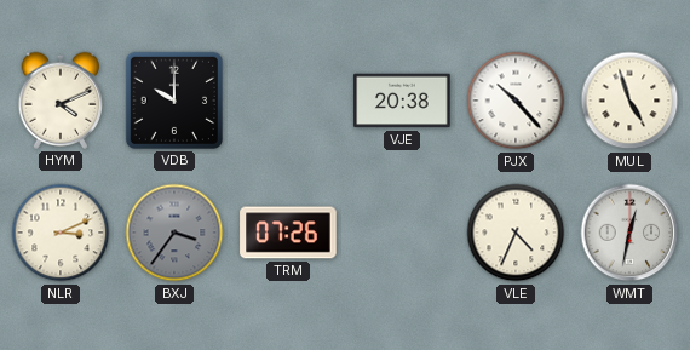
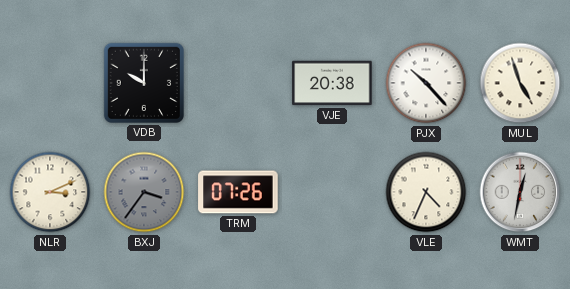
HYM: 4:11 -> none (59, 101)
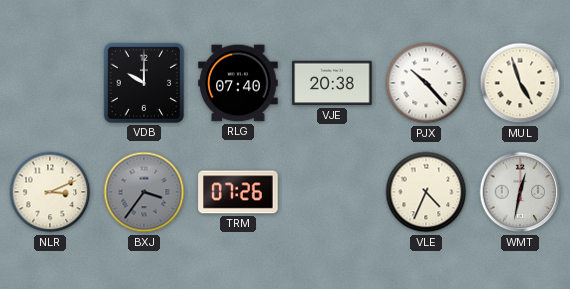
RLG: none -> 07:40 (238, 83)
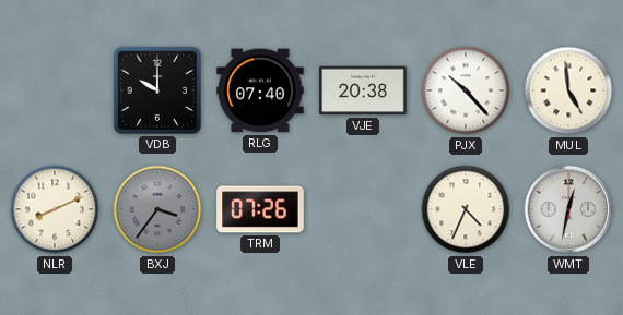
MUL: 4:57 -> 4:59 (568, 90)
NLR: 3:11 -> 8:11 (55, 209)
